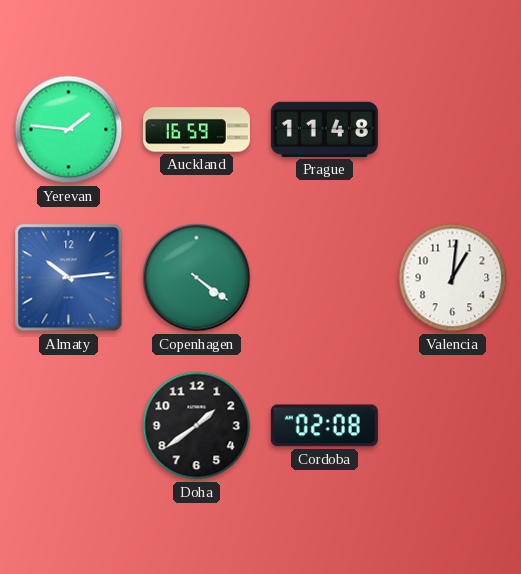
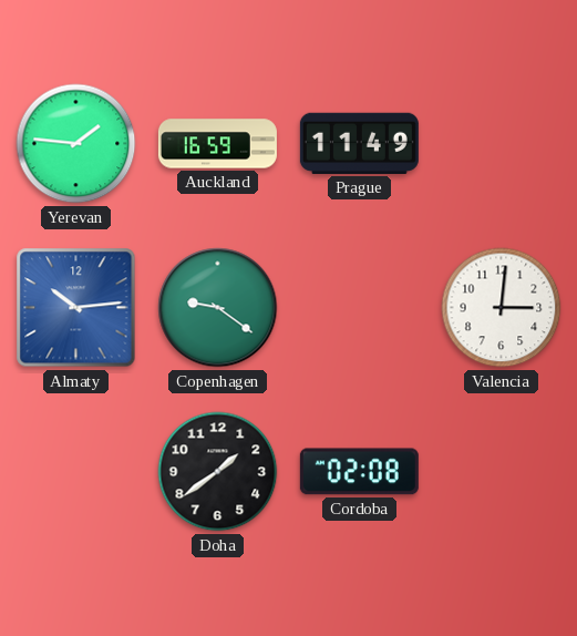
Prague: 11:48 -> 11:49 (359, 143)
Copenhagen: 4:21 -> 9:21 (218, 308)
Valencia: 1:01 -> 3:01 (502, 308)
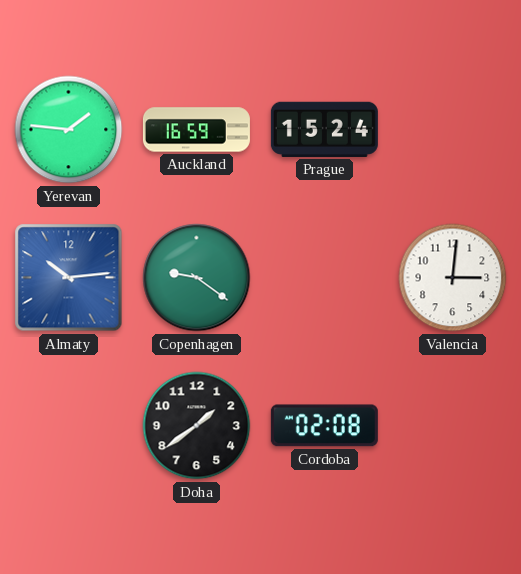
Prague: 11:49 -> 15:24 (324, 129)
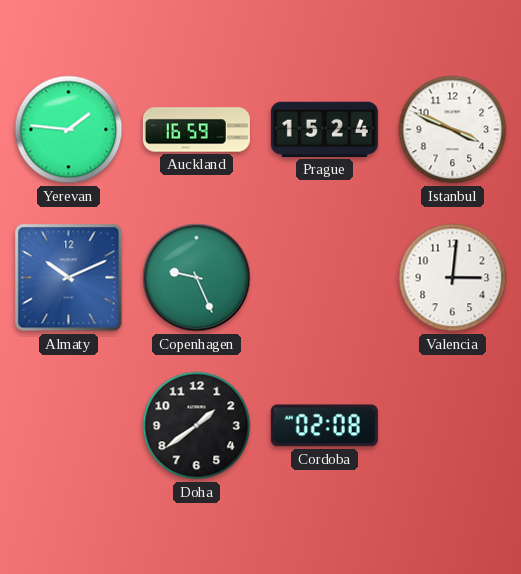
Istanbul: none -> 3:49 (453, 130)
Almaty: 10:14 -> 10:11 (69, 278)
Copenhagen: 9:21 -> 9:26 (197, 278)
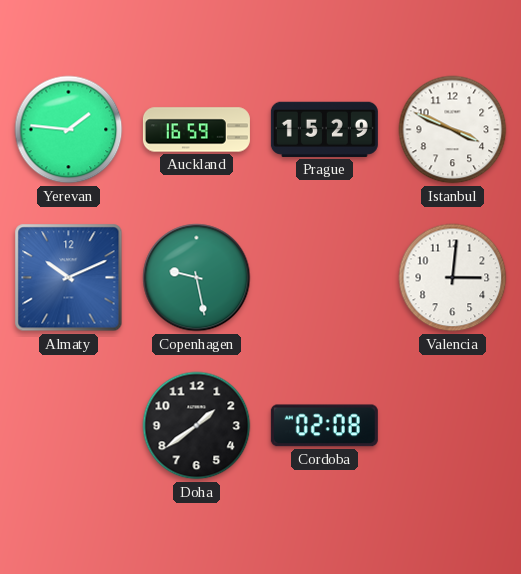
Prague: 15:24 -> 15:29 (324, 129)
Copenhagen: 9:26 -> 9:28 (197, 278)
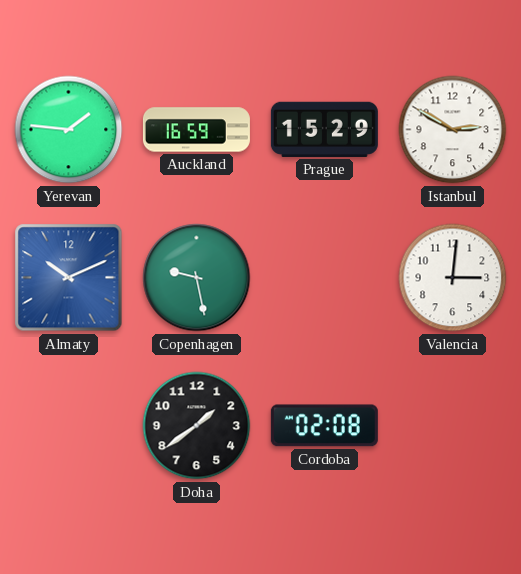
Istanbul: 3:49 -> 2:50 (453, 130)
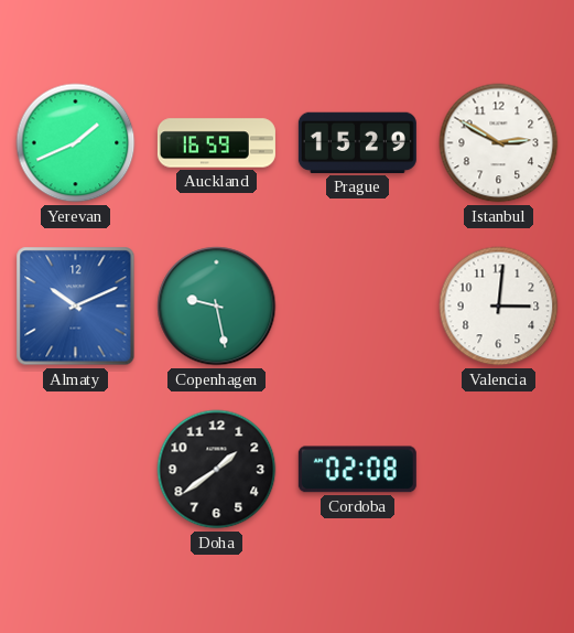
Yerevan: 1:46 -> 1:41 (76, 143)
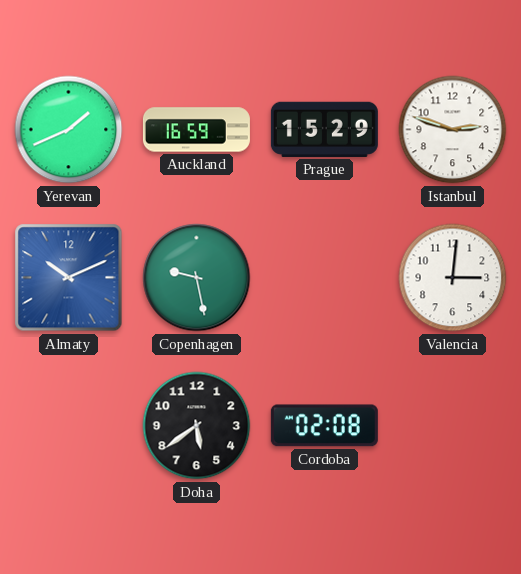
Istanbul: 2:50 -> 2:48 (453, 130)
Doha: 1:39 -> 5:39 (197, 426)
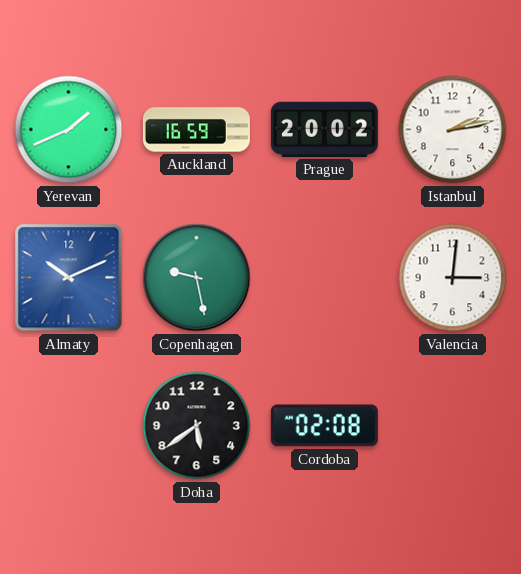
Prague: 15:29 -> 20:02 (324, 129)
Istanbul: 2:48 -> 2:13 (453, 130)
